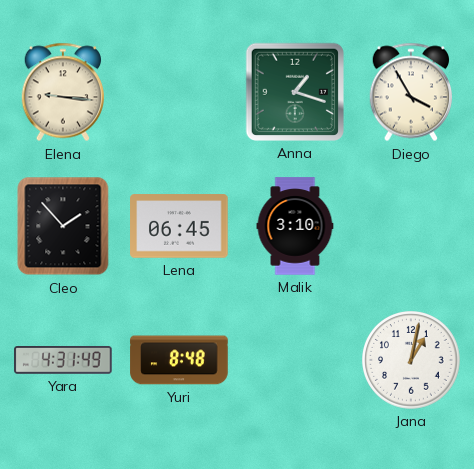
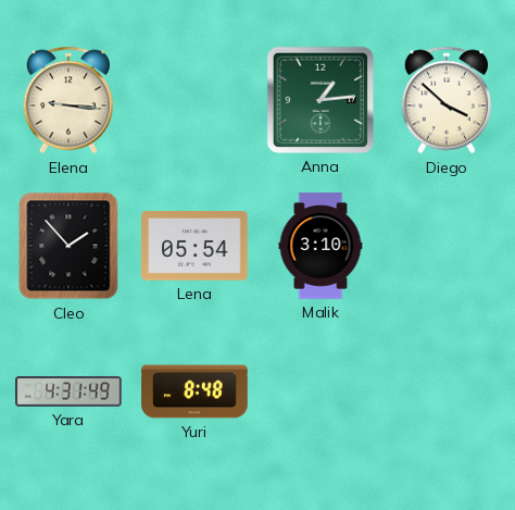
Anna: 1:18 -> 1:14 (321, 100)
Diego: 3:55 -> 3:52 (445, 100)
Lena: 06:45 -> 05:54 (194, 246)
Jana: 1:02 -> none (411, 360)
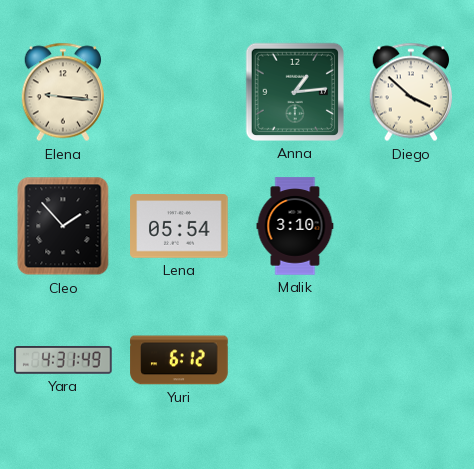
Yuri: 8:48 -> 6:12 (179, 360)
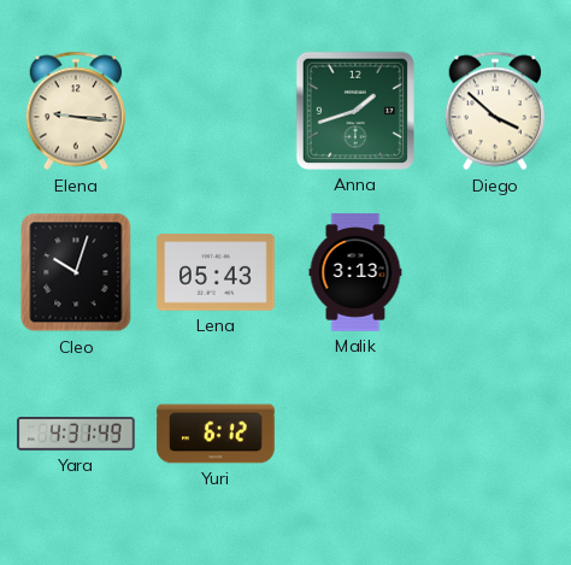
Anna: 1:14 -> 1:42 (355, 111)
Cleo: 1:53 -> 10:03 (76, 272)
Lena: 05:54 -> 05:43 (216, 272)
Malik: 3:10 -> 3:13 (355, 272)
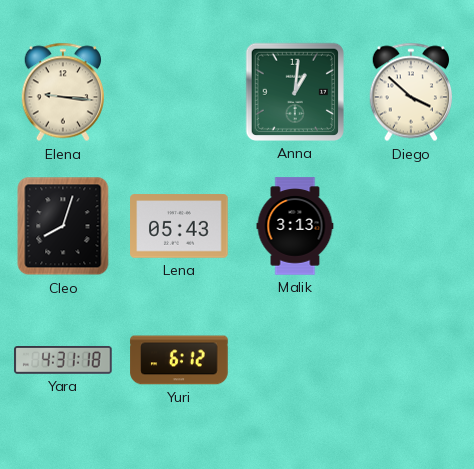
Anna: 1:42 -> 1:01 (295, 92)
Cleo: 10:03 -> 8:03 (63, 226)
Yara: 4:31:49 -> 4:31:18 (63, 361)
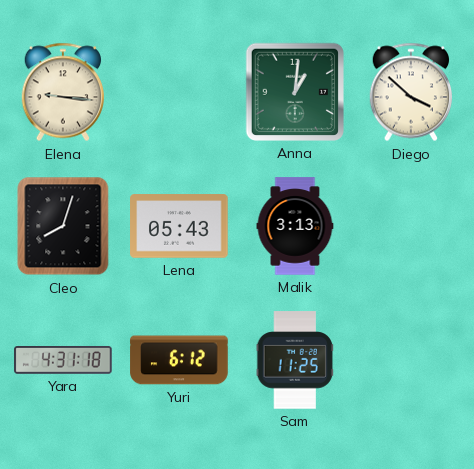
Sam: none -> 11:25 (294, 360)
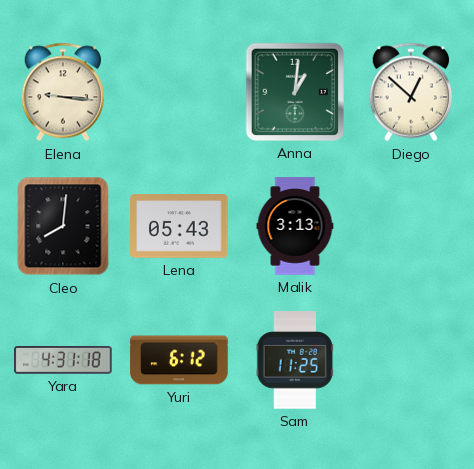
Diego: 3:52 -> 12:52 (410, 92)
Cleo: 8:03 -> 8:01 (63, 226)
